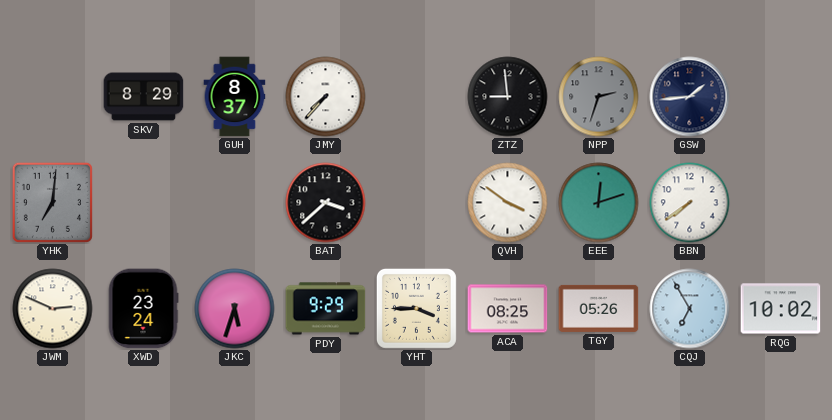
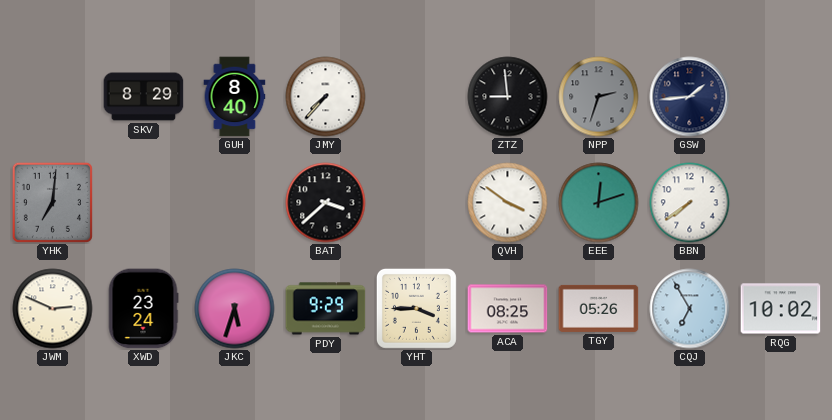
GUH: 8:37 -> 8:40 (235, 97)
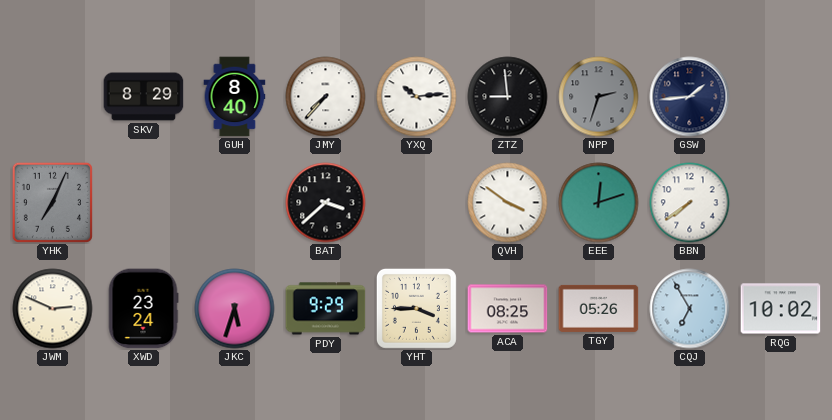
YXQ: none -> 10:14 (417, 97)
YHK: 7:01 -> 7:04 (52, 202)
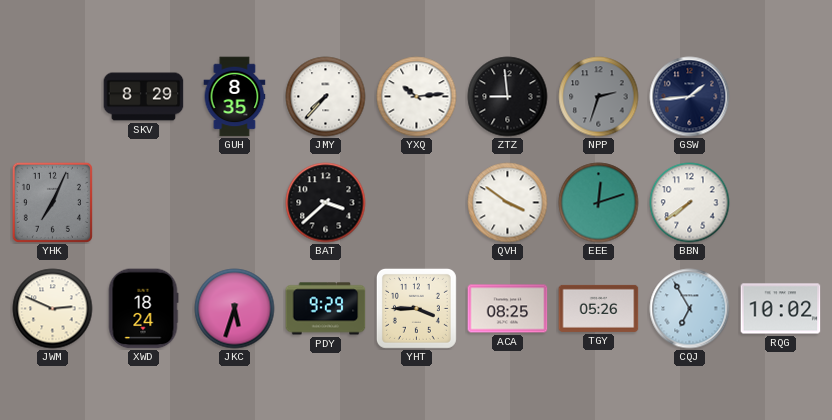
GUH: 8:40 -> 8:35 (235, 97)
XWD: 23:24 -> 18:24 (143, 309)
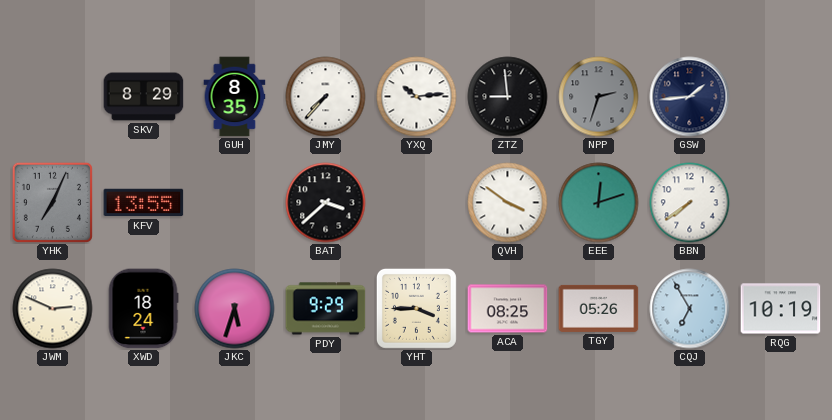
KFV: none -> 13:55 (144, 203)
RQG: 10:02 -> 10:19 (781, 309)
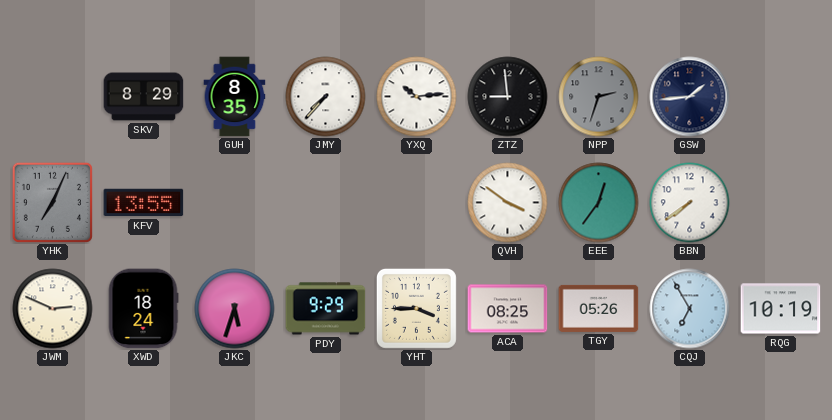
BAT: 3:38 -> none (326, 203)
EEE: 12:12 -> 12:36 (599, 203)
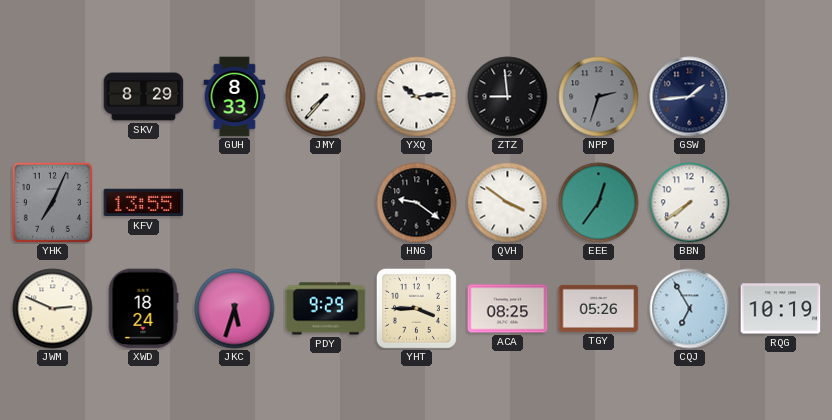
GUH: 8:35 -> 8:33 (235, 97)
HNG: none -> 9:21 (417, 203)
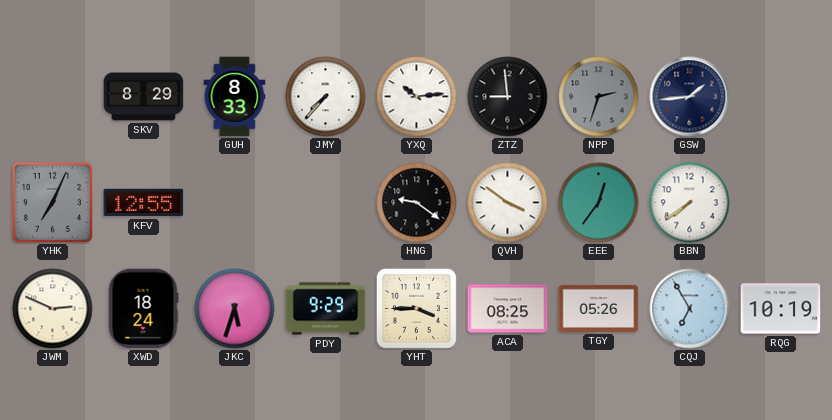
KFV: 13:55 -> 12:55 (144, 203)
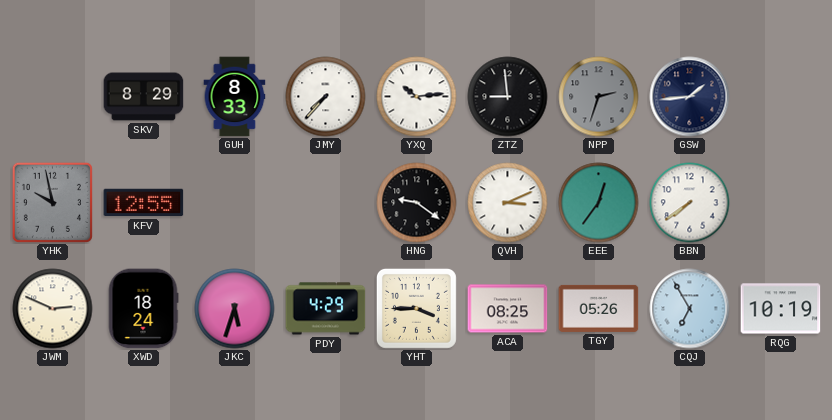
YHK: 7:04 -> 9:58 (52, 202)
QVH: 3:51 -> 3:11 (508, 203)
PDY: 9:29 -> 4:29 (326, 309)
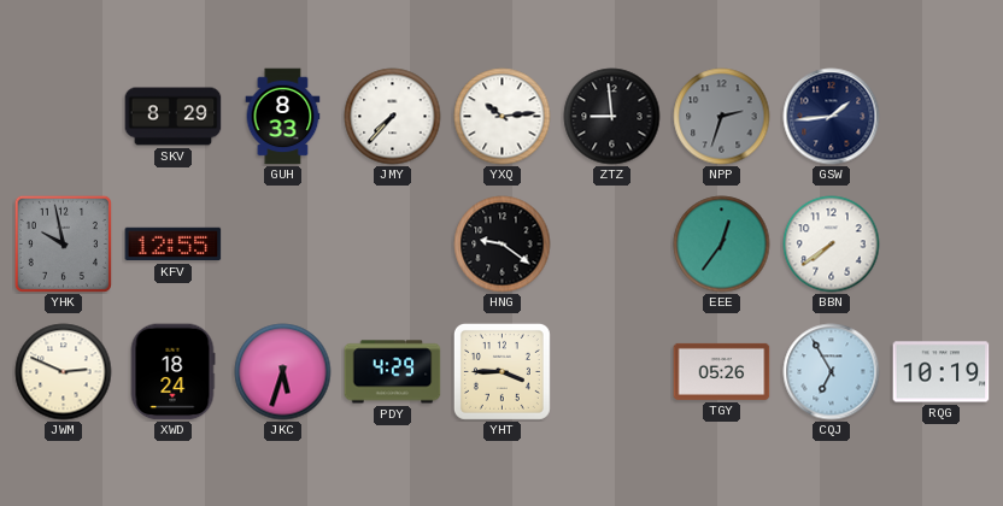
QVH: 3:11 -> none (508, 203)
ACA: 08:25 -> none (508, 309)
